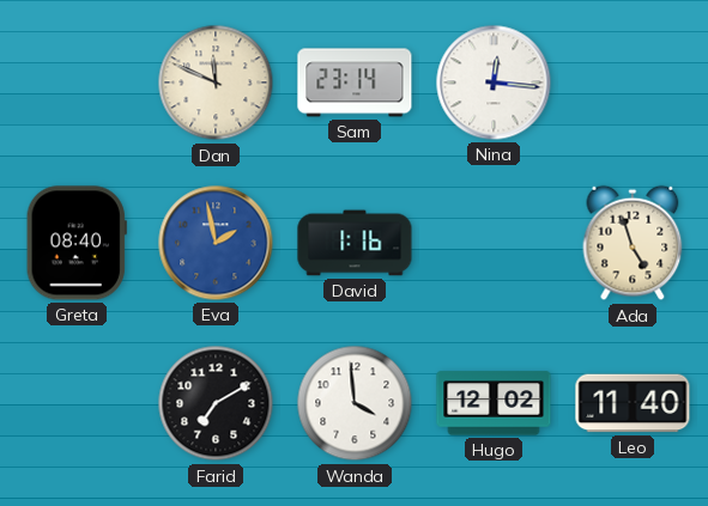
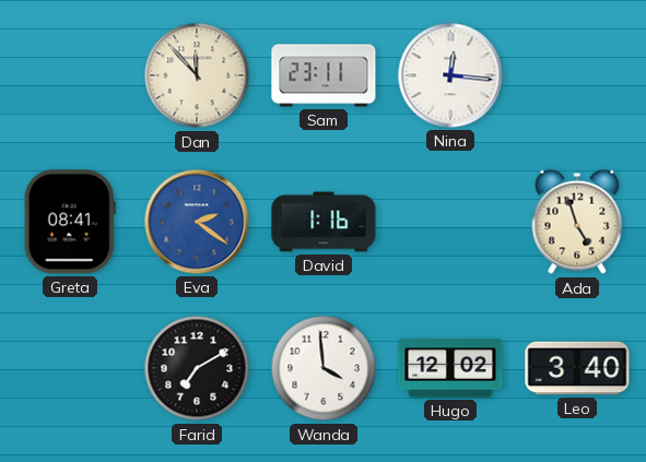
Dan: 11:49 -> 11:53 (197, 75)
Sam: 23:14 -> 23:11 (324, 75)
Greta: 08:40 -> 08:41 (70, 222)
Eva: 1:58 -> 2:21 (197, 222)
Leo: 11:40 -> 3:40 (577, 368)
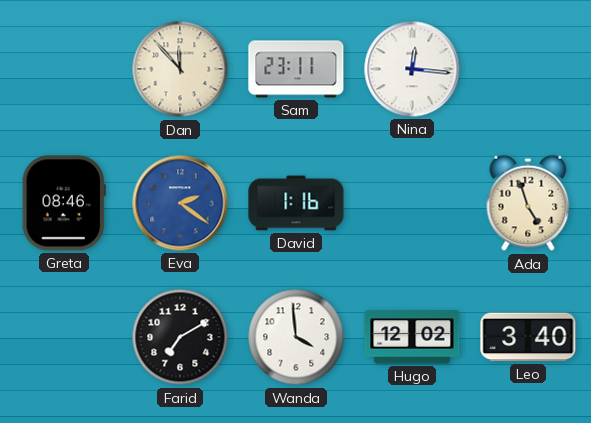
Greta: 08:41 -> 08:46 (64, 203)
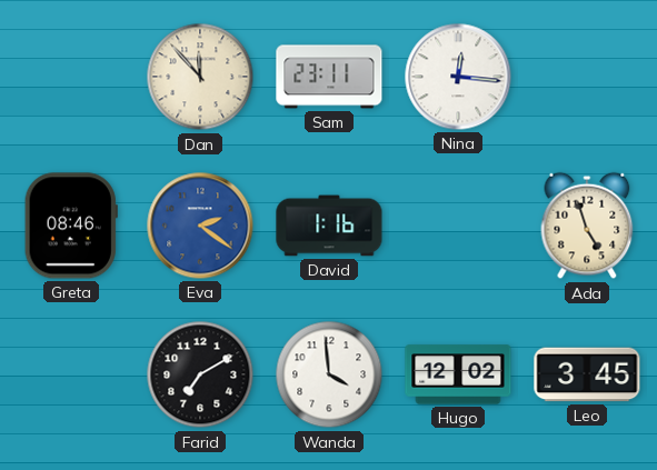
Leo: 3:40 -> 3:45 (587, 374)
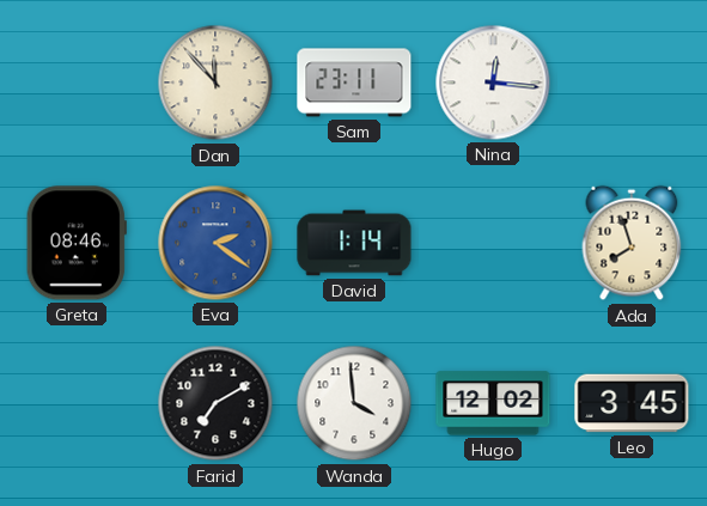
David: 1:16 -> 1:14 (354, 243)
Ada: 4:57 -> 7:57 (632, 243)
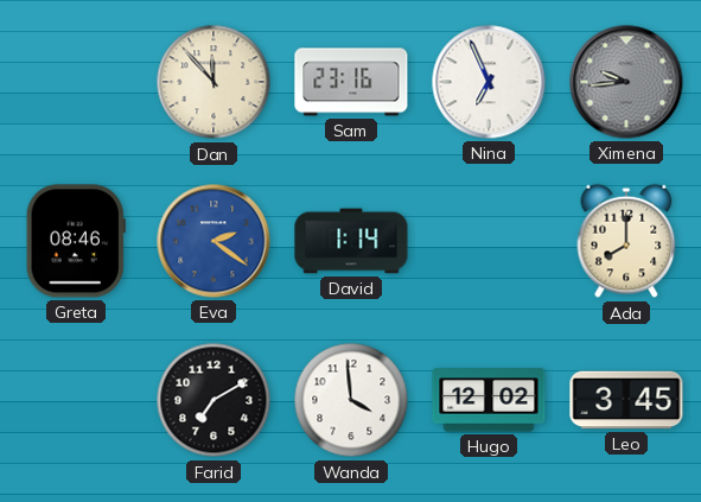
Sam: 23:11 -> 23:16 (351, 82)
Nina: 12:16 -> 6:56 (489, 82)
Ximena: none -> 9:44 (626, 82)
Ada: 7:57 -> 8:00 (626, 241)
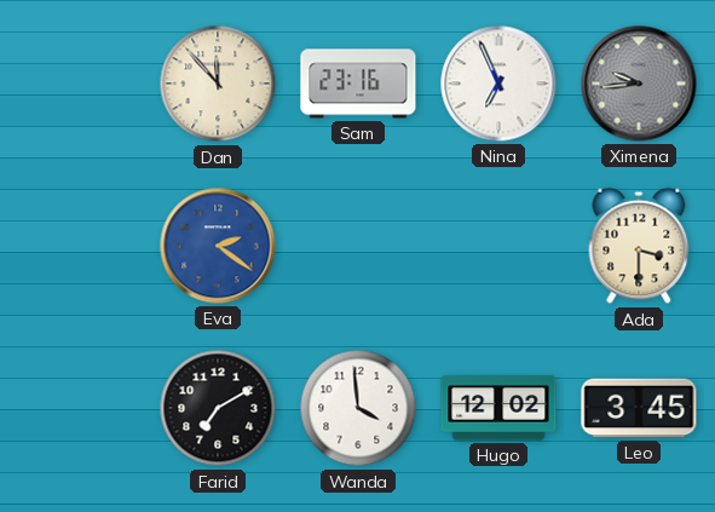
Greta: 08:46 -> none (76, 241)
David: 1:14 -> none (351, 241)
Ada: 8:00 -> 3:30 (639, 246)
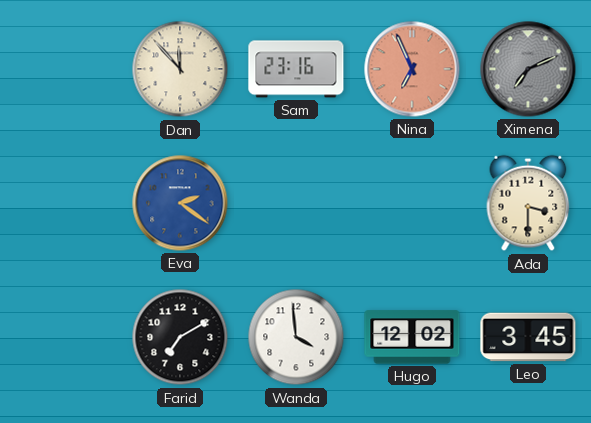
Nina dial: white -> salmon (412, 69)
Ximena: 9:44 -> 7:11 (528, 69)
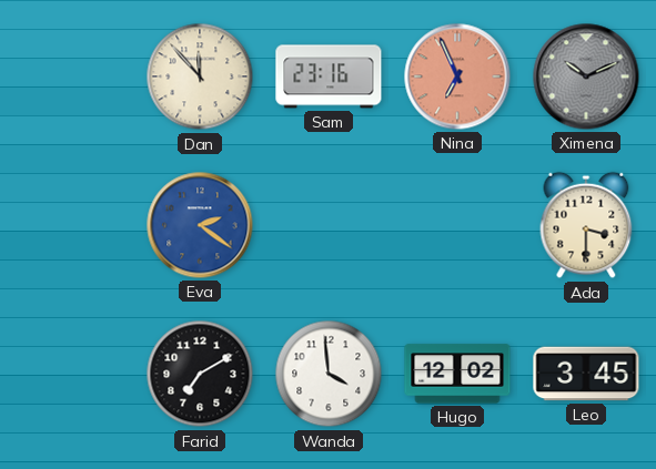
Ximena: 7:11 -> 10:11 (586, 77)
